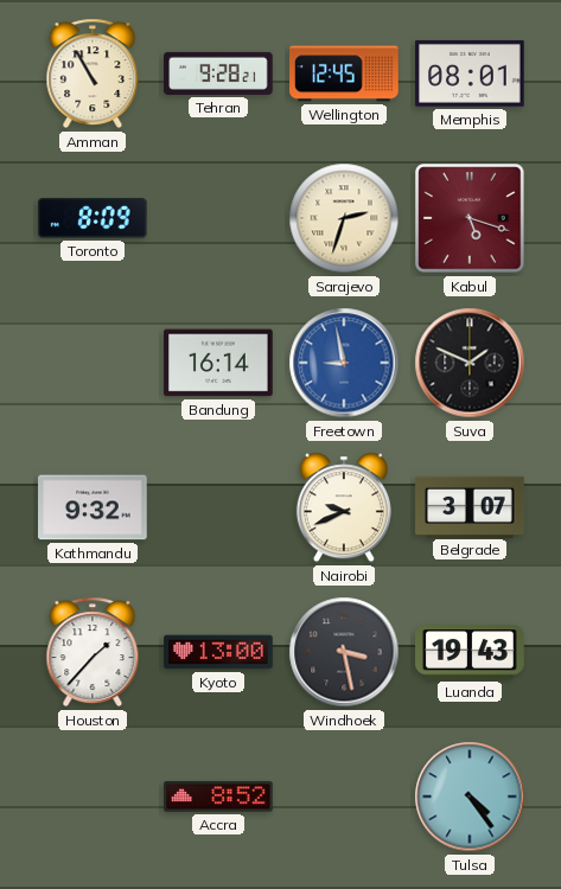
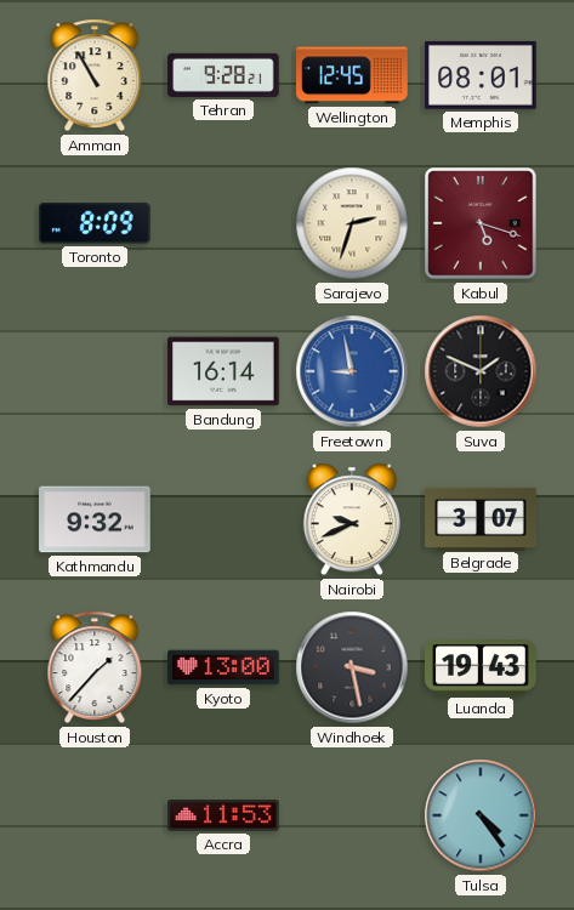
Accra: 8:52 -> 11:53 (223, 815)
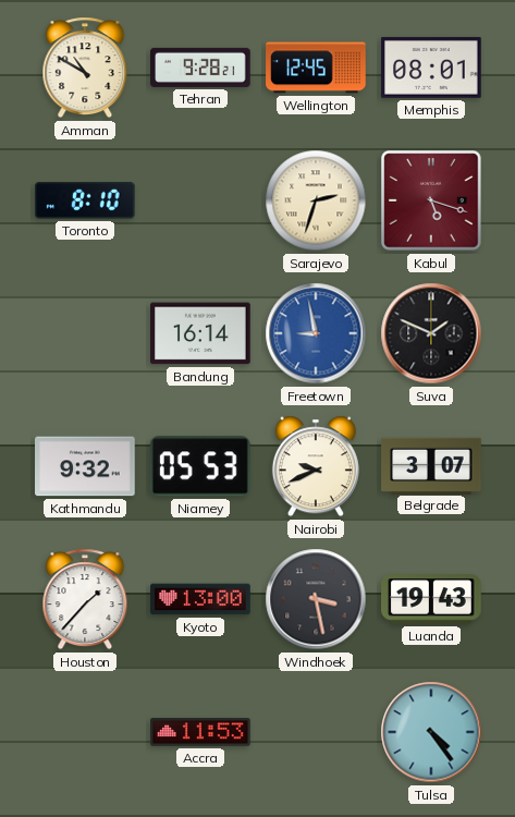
Amman: 10:55 -> 10:50 (85, 68)
Toronto: 8:09 -> 8:10 (86, 202)
Niamey: none -> 05:53 (200, 466)
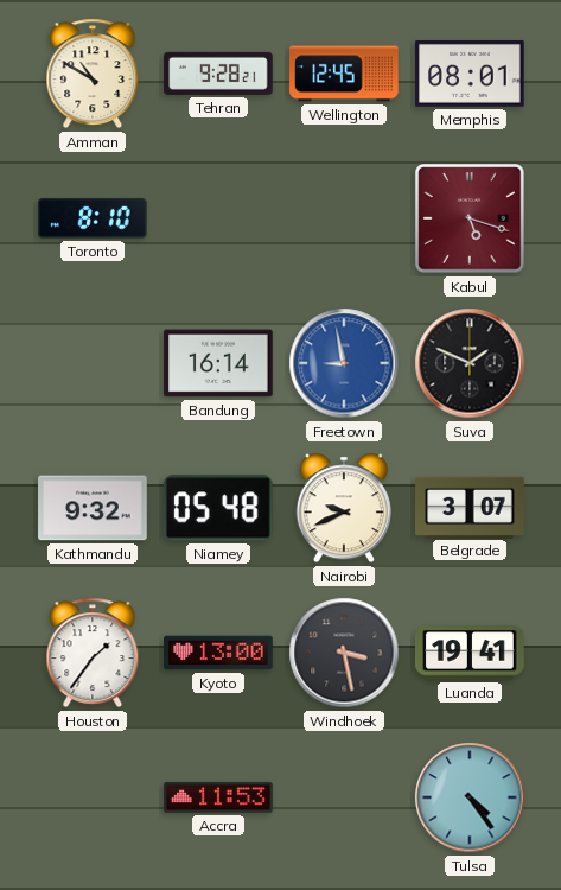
Sarajevo: 2:33 -> none (316, 200)
Niamey: 05:53 -> 05:48 (218, 508)
Houston: 1:37 -> 1:36 (93, 653)
Luanda: 19:43 -> 19:41 (470, 653)
